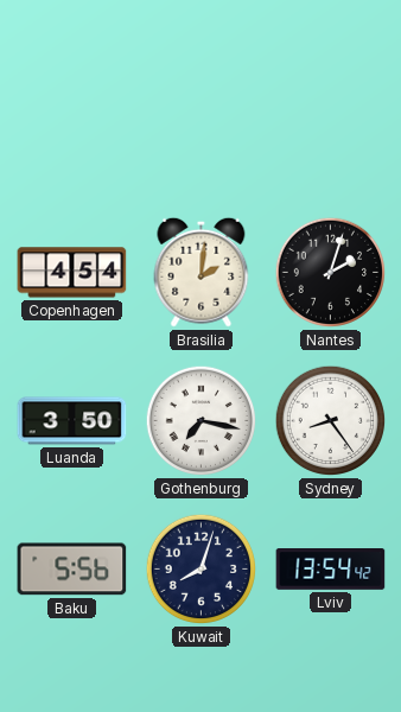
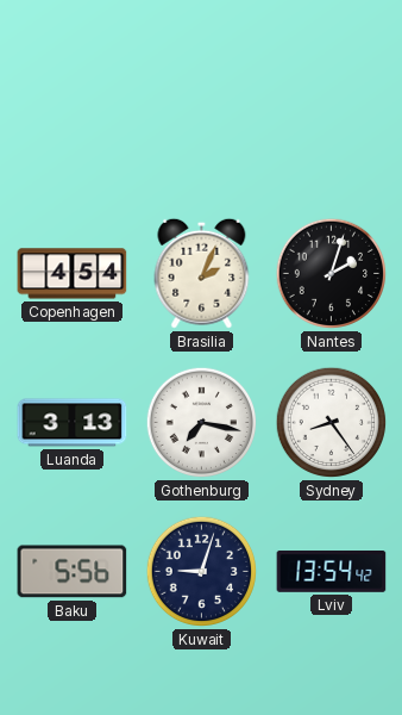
Brasilia: 2:01 -> 2:04 (202, 273)
Luanda: 3:50 -> 3:13 (73, 423)
Kuwait: 8:03 -> 9:03 (202, 572)
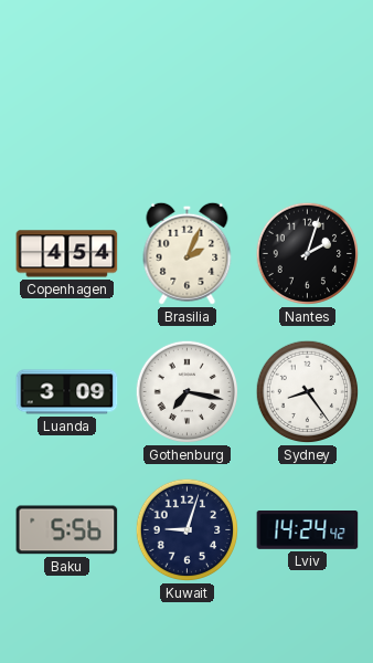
Luanda: 3:13 -> 3:09 (67, 392)
Lviv: 13:54 -> 14:24 (308, 530)
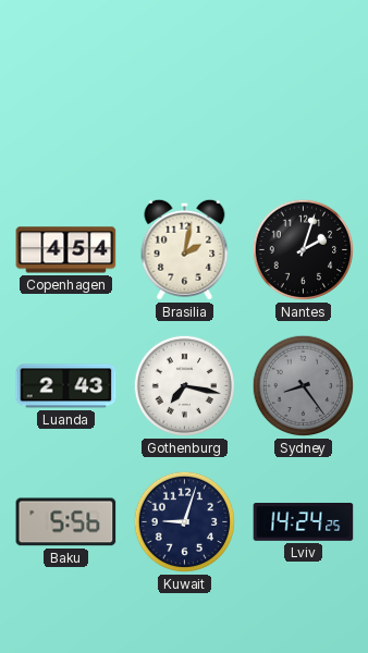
Brasilia: 2:04 -> 2:02 (185, 249)
Luanda: 3:09 -> 2:43 (66, 386)
Sydney dial: white -> grey (304, 386)
Lviv: 14:24:42 -> 14:24:25 (304, 522)
